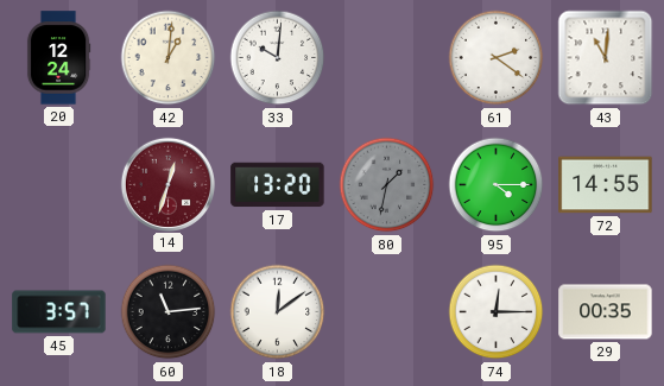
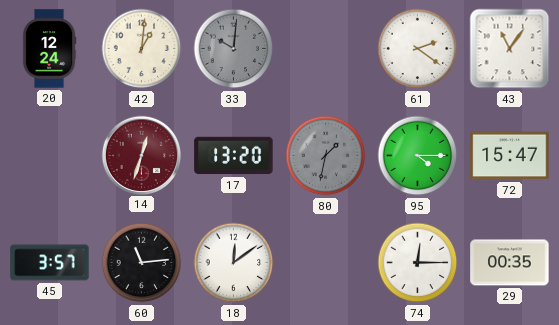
33 dial: white -> grey (234, 49)
43: 11:01 -> 11:06 (510, 49)
72: 14:55 -> 15:47 (510, 156)
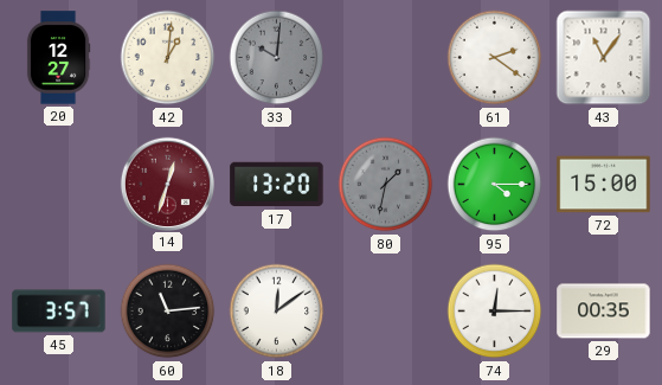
20: 12:24 -> 12:27 (58, 58)
72: 15:47 -> 15:00 (604, 185)
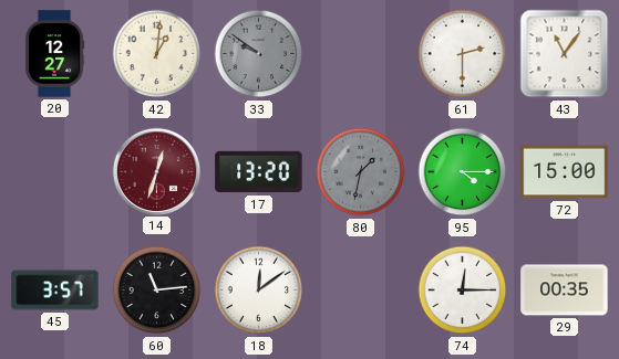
33: 10:01 -> 9:51 (259, 54)
61: 2:21 -> 2:30 (463, 54)
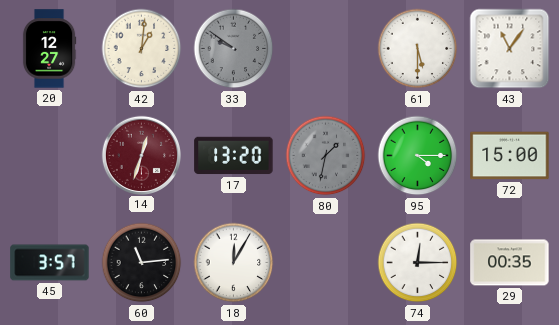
61: 2:30 -> 5:30 (418, 49)
18: 12:09 -> 12:05 (234, 263)
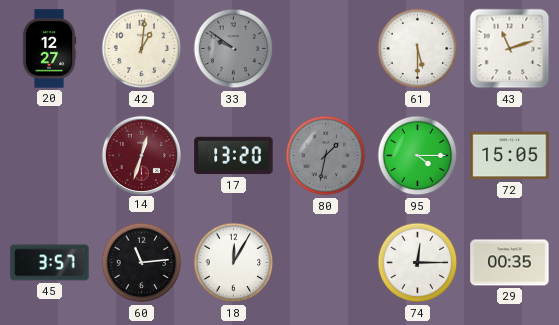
43: 11:06 -> 11:12 (510, 49)
72: 15:00 -> 15:05 (510, 156)
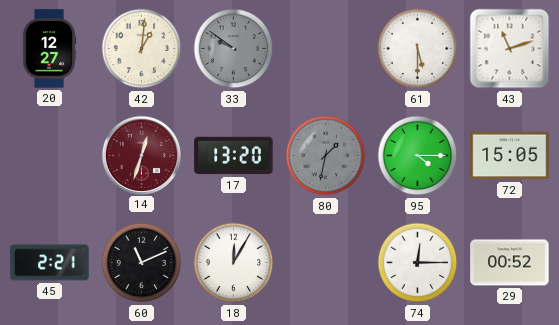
45: 3:57 -> 2:21 (50, 263)
60: 11:14 -> 11:11 (142, 263)
29: 00:35 -> 00:52 (510, 263)
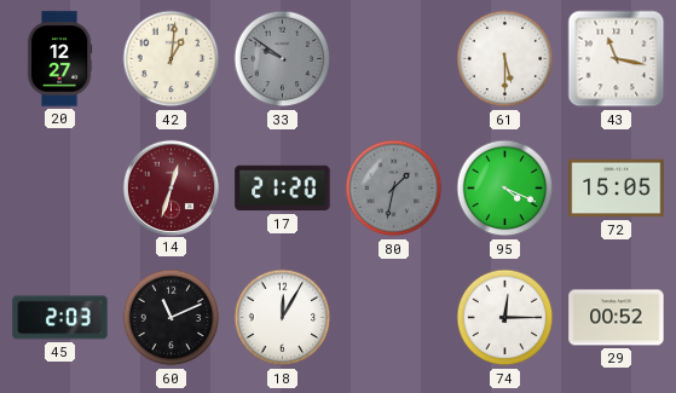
43: 11:12 -> 11:17 (617, 59)
17: 13:20 -> 21:20 (283, 189)
95: 4:15 -> 4:19 (505, 189)
45: 2:21 -> 2:03 (60, 318)
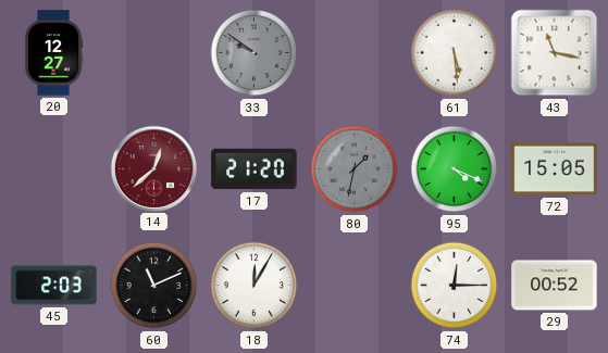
42: 1:01 -> none (172, 59)
61: 5:30 -> 5:29 (455, 53)
14: 12:33 -> 12:38 (153, 168)
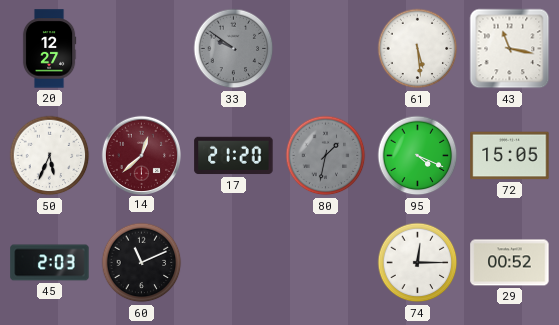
50: none -> 5:34 (50, 156)
18: 12:05 -> none (255, 286)
